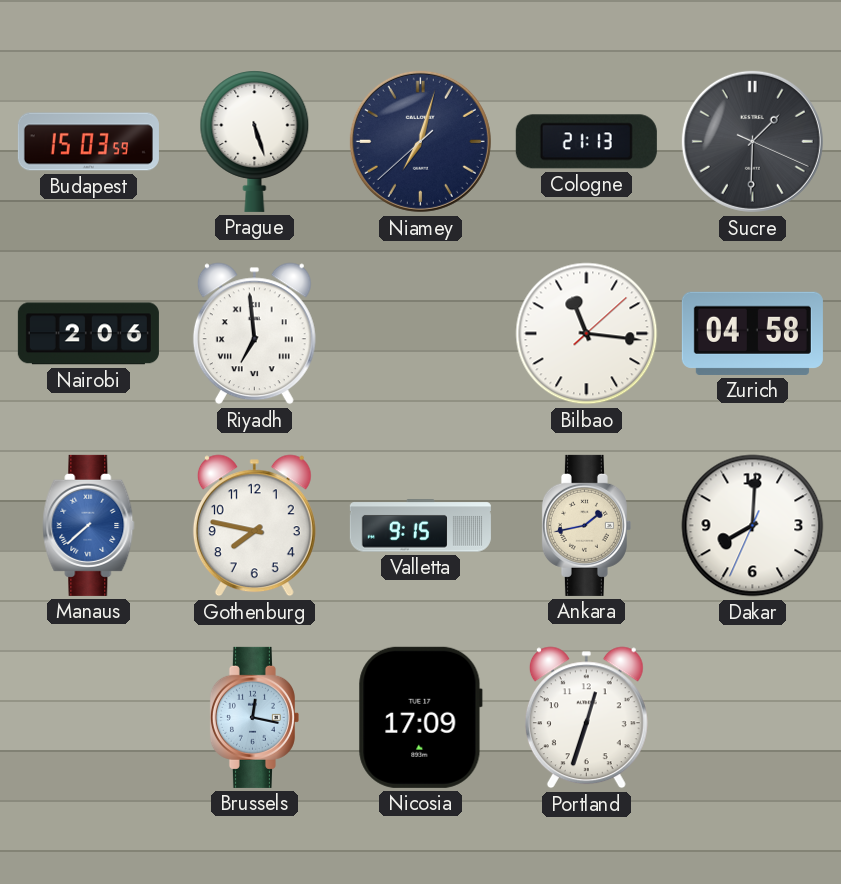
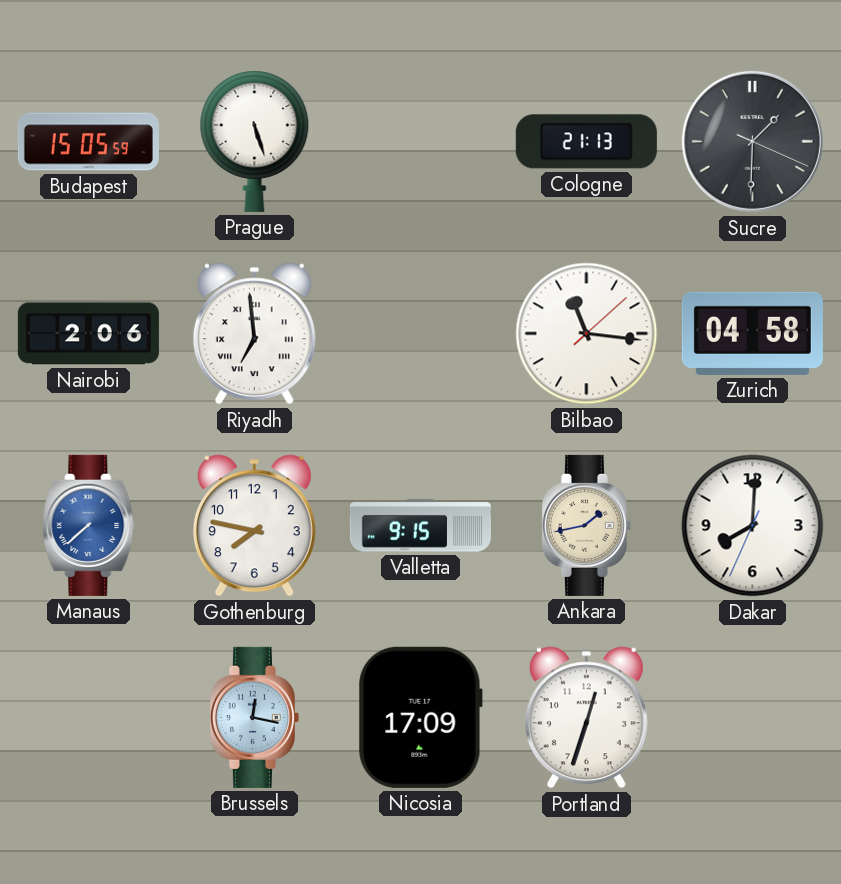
Budapest: 15:03 -> 15:05 (88, 142)
Niamey: 7:02 -> none (420, 141)
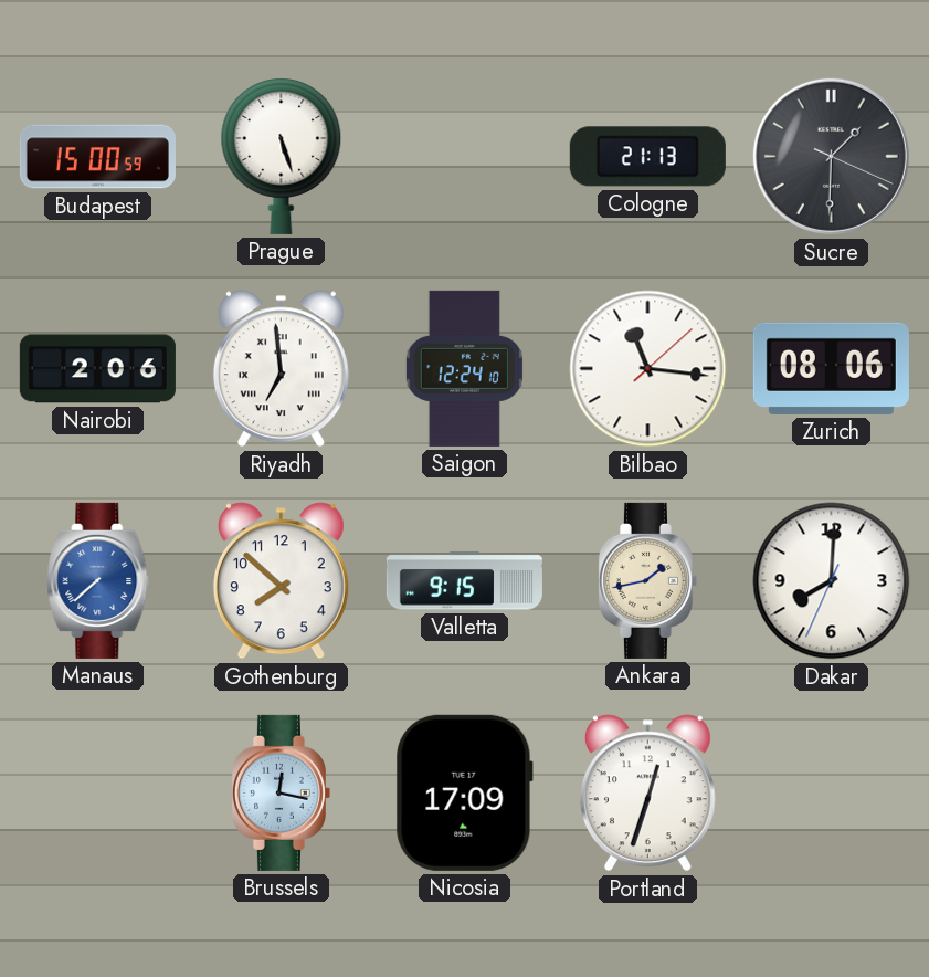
Budapest: 15:05 -> 15:00 (97, 157)
Saigon: none -> 12:24 (464, 368)
Zurich: 04:58 -> 08:06 (831, 368)
Gothenburg: 7:47 -> 7:52 (281, 581)
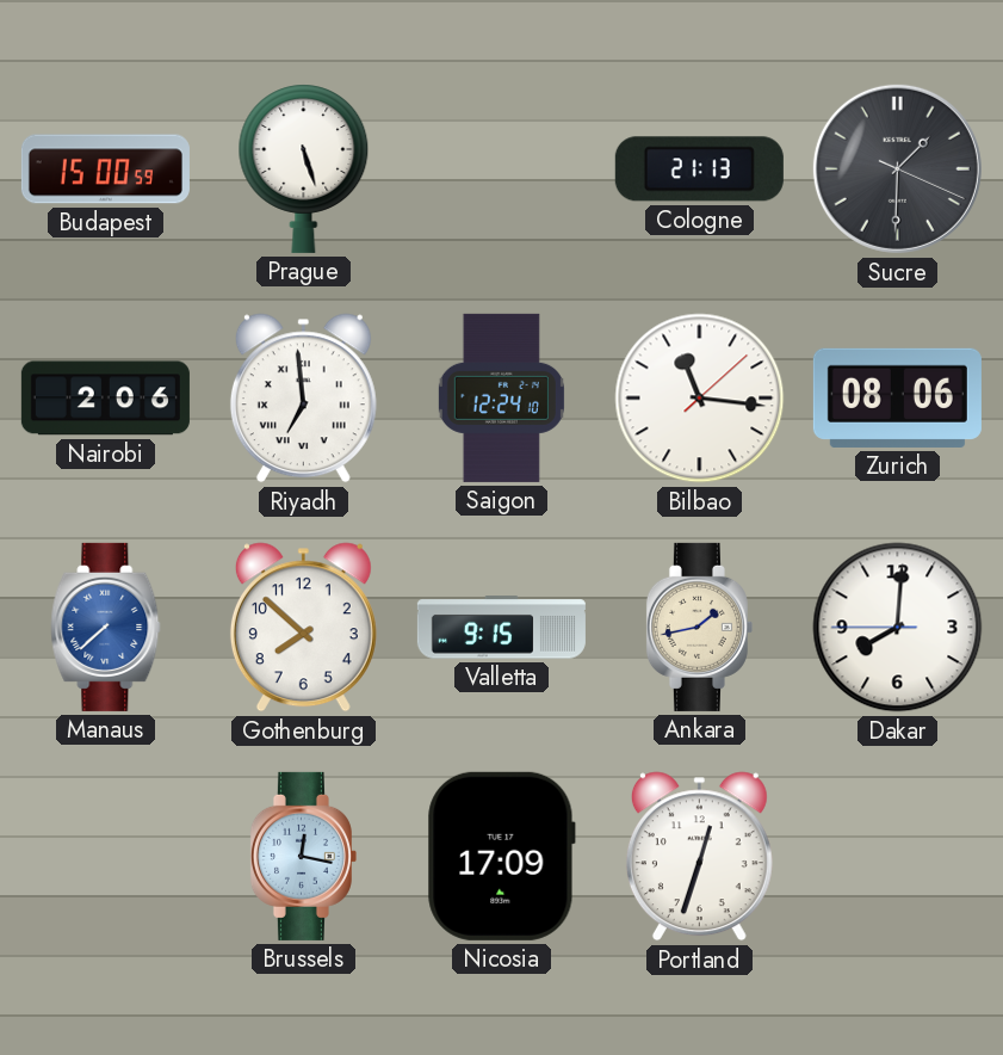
Dakar: 8:00:34 -> 8:00:45 (898, 628)
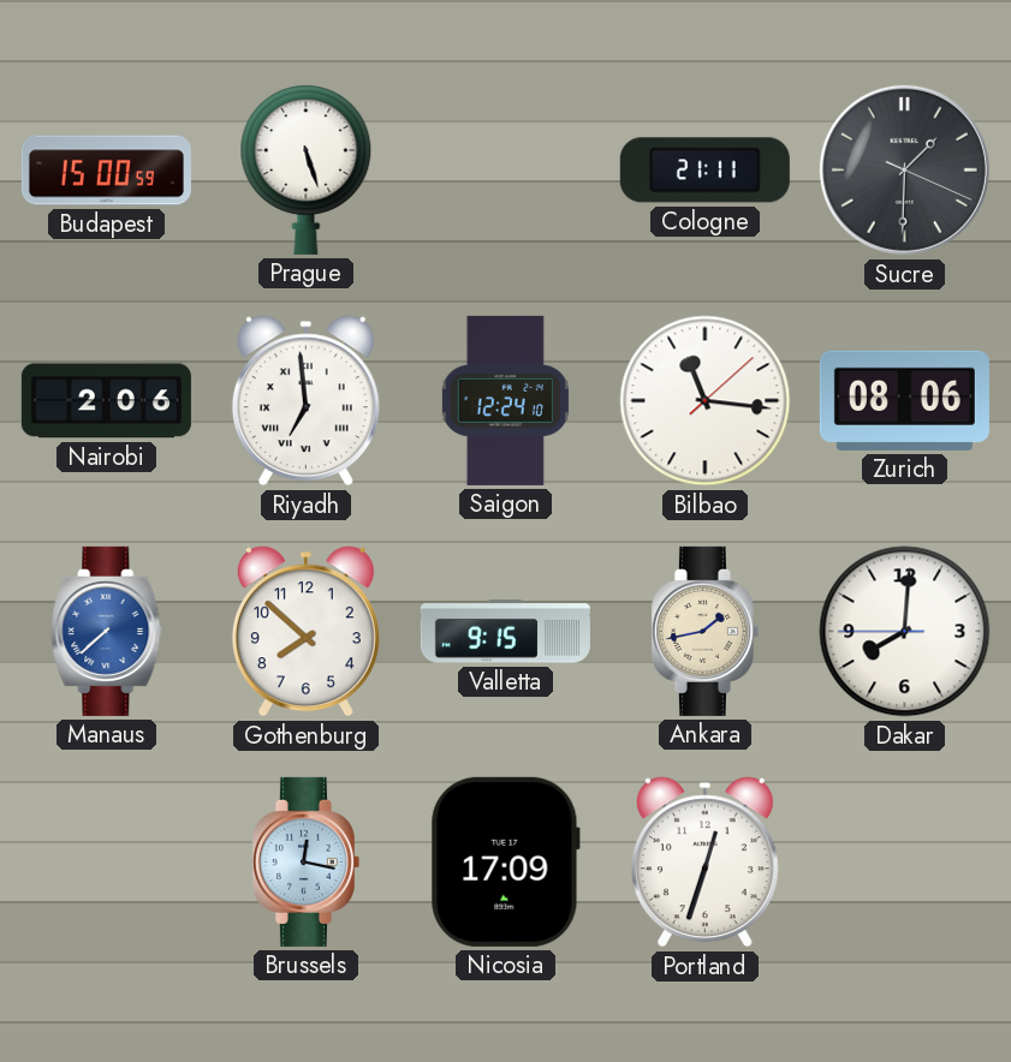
Cologne: 21:13 -> 21:11 (704, 171)
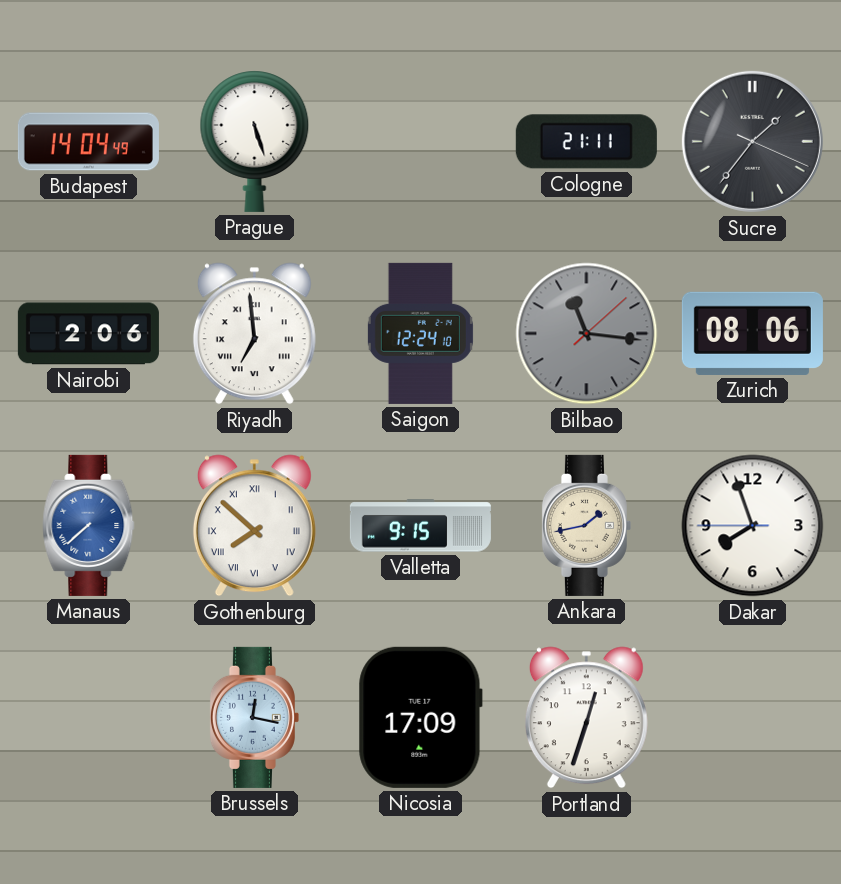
Budapest: 15:00 -> 14:04 (88, 142)
Sucre: 1:30 -> 1:36 (752, 141)
Bilbao dial: white -> grey (587, 334)
Gothenburg numerals: Arabic -> Roman (254, 526)
Dakar: 8:00 -> 7:56 (753, 526)
